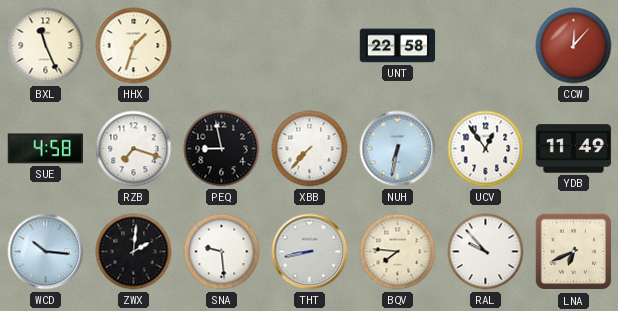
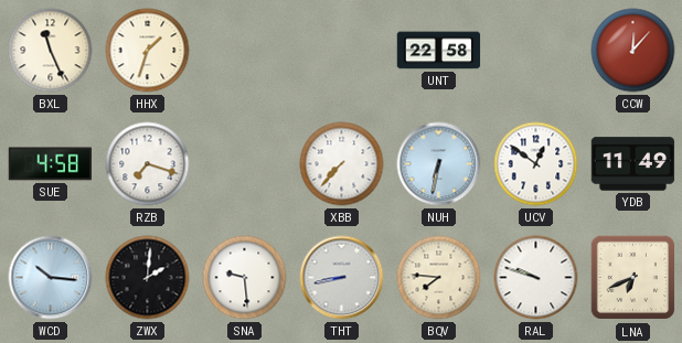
PEQ: 8:58 -> none (222, 149)
UCV: 12:54 -> 12:51 (536, 164)
RAL: 9:53 -> 9:48 (536, 278)
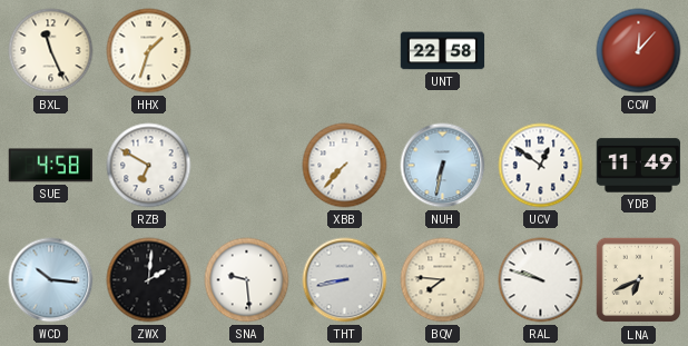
RZB: 7:18 -> 6:50 (149, 166)
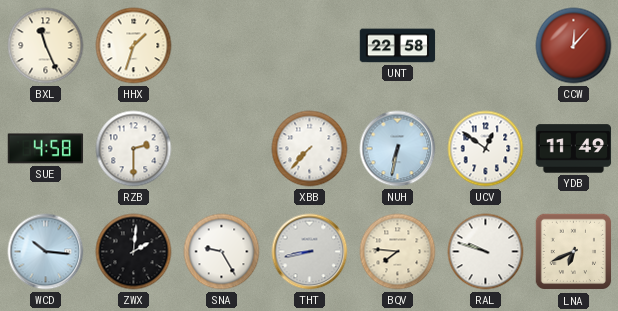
RZB: 6:50 -> 2:30 (134, 149)
SNA: 9:29 -> 9:25 (222, 252)
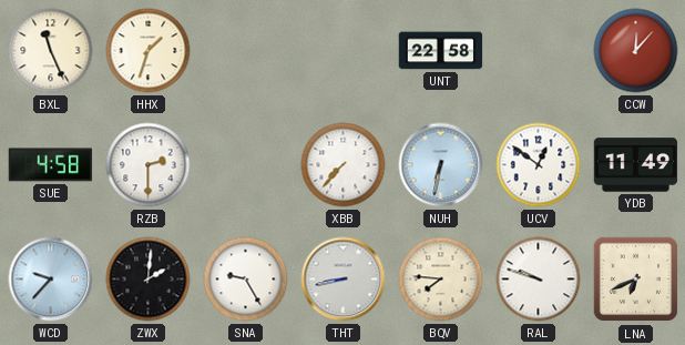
WCD: 10:16 -> 9:37 (51, 280)
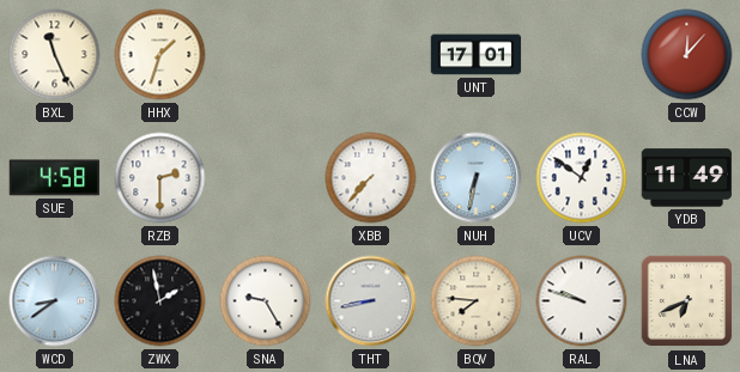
UNT: 22:58 -> 17:01 (477, 55)
WCD: 9:37 -> 8:39 (55, 301)
ZWX: 2:01 -> 1:58 (160, 301)
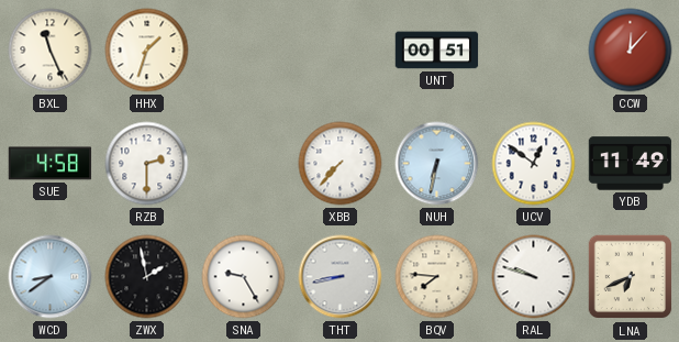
UNT: 17:01 -> 00:51 (437, 51)
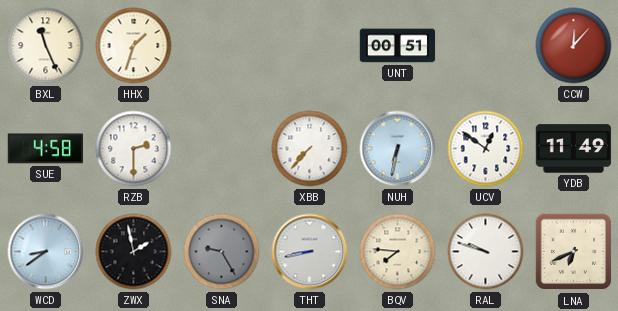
SNA dial: white -> grey (222, 252)
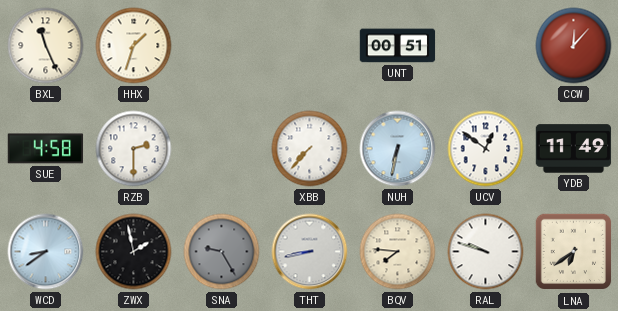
LNA: 6:41 -> 6:39 (574, 252)
